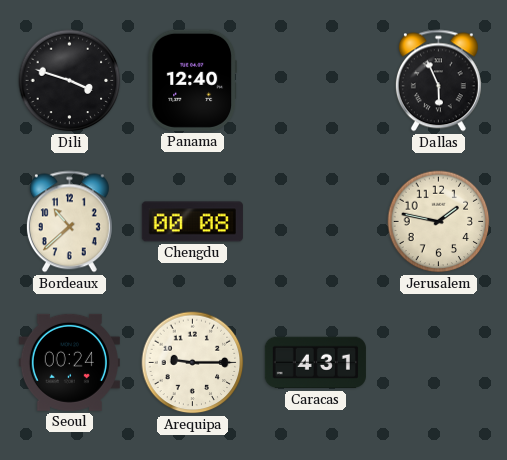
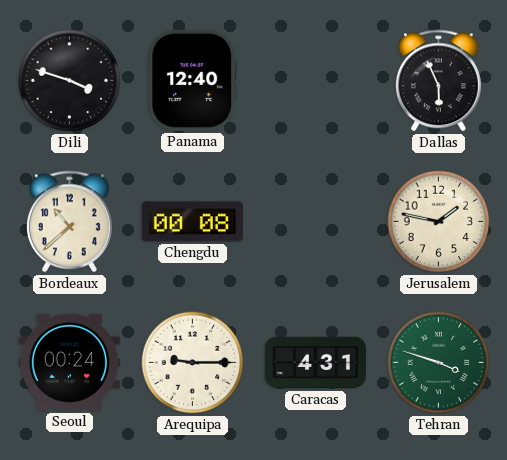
Tehran: none -> 3:48 (439, 363)
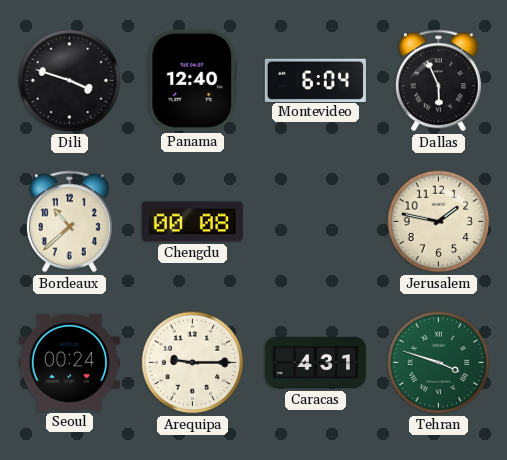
Montevideo: none -> 6:04 (315, 80)
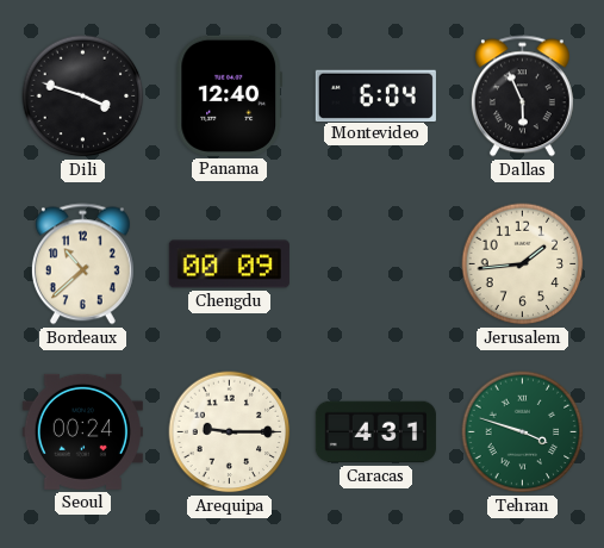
Chengdu: 00:08 -> 00:09 (229, 264)
Jerusalem: 1:47 -> 1:44 (523, 264)
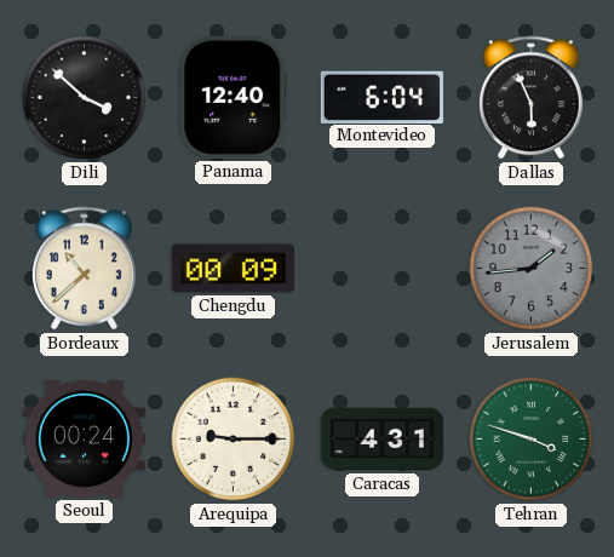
Dili: 3:48 -> 3:52 (85, 98)
Jerusalem dial: cream -> grey (532, 269)
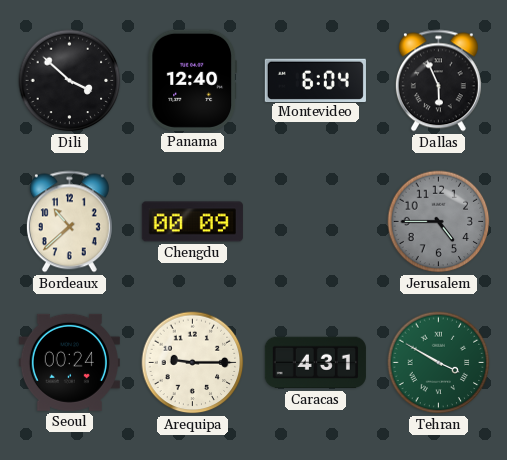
Jerusalem: 1:44 -> 4:45 (439, 222)
Tehran: 3:48 -> 3:50 (439, 363)
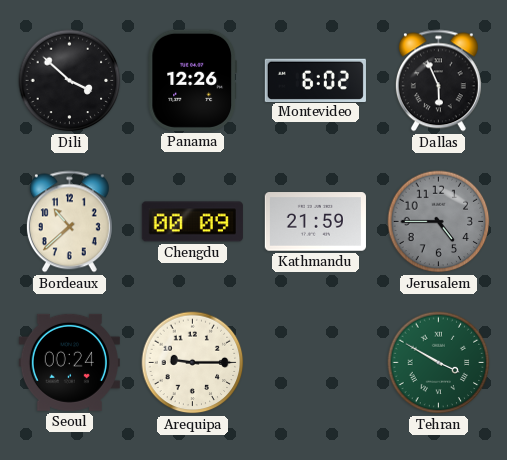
Panama: 12:40 -> 12:26 (192, 80)
Montevideo: 6:04 -> 6:02 (315, 80)
Kathmandu: none -> 21:59 (315, 222)
Caracas: 4:31 -> none (315, 363)
